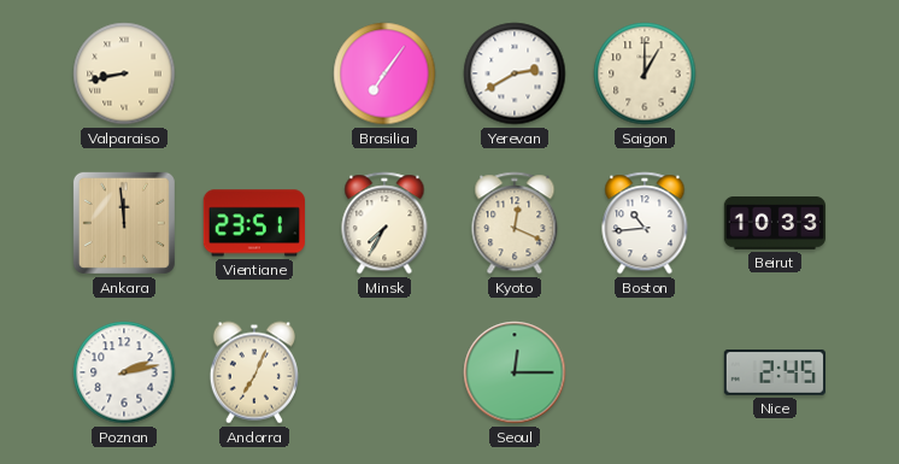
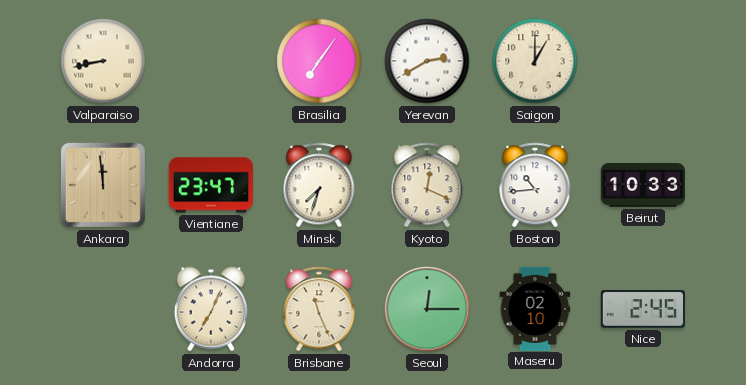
Vientiane: 23:51 -> 23:47 (211, 185)
Minsk: 7:35 -> 7:33 (319, 185)
Poznan: 2:13 -> none (124, 372)
Brisbane: none -> 11:26 (319, 309)
Maseru: none -> 02:10 (535, 308)
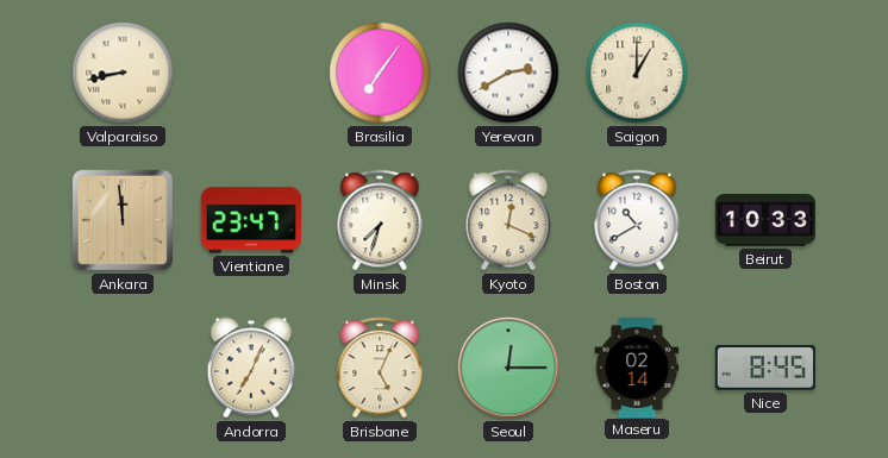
Boston: 10:44 -> 10:40 (637, 220)
Brisbane: 11:26 -> 5:04 (380, 368)
Maseru: 02:10 -> 02:14 (637, 366)
Nice: 2:45 -> 8:45 (764, 368)
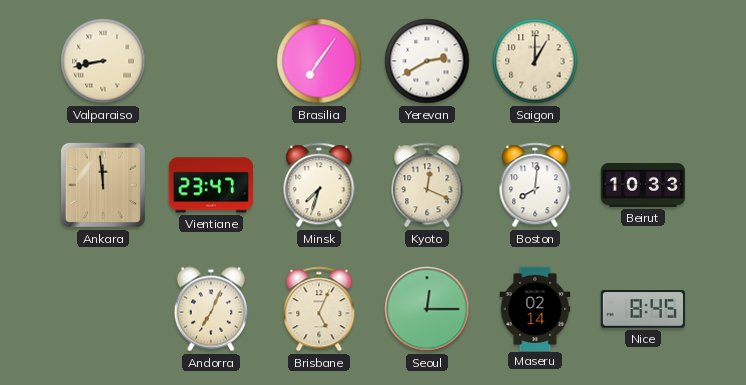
Boston: 10:40 -> 8:01 (535, 185)
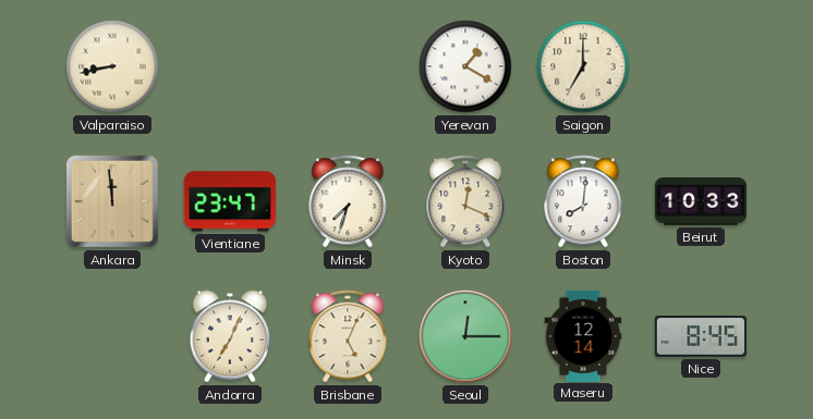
Brasilia: 7:06 -> none (319, 61)
Yerevan: 2:40 -> 1:20 (465, 66)
Saigon: 1:00 -> 7:00 (583, 66)
Maseru: 02:14 -> 12:14 (583, 335)
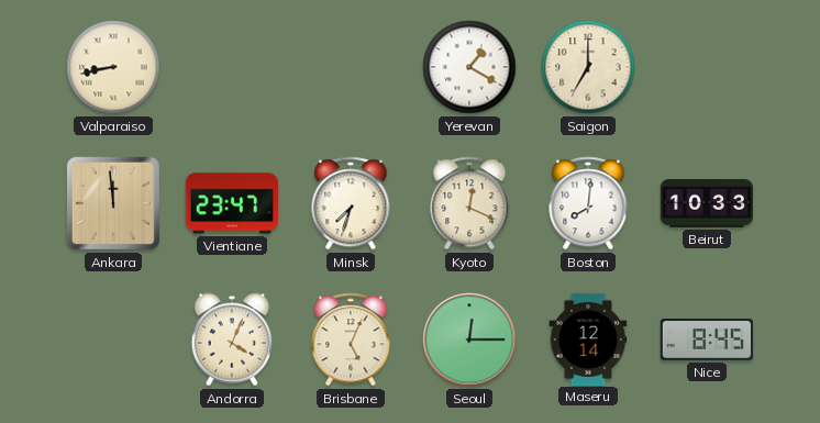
Andorra: 7:04 -> 4:04 (232, 339)
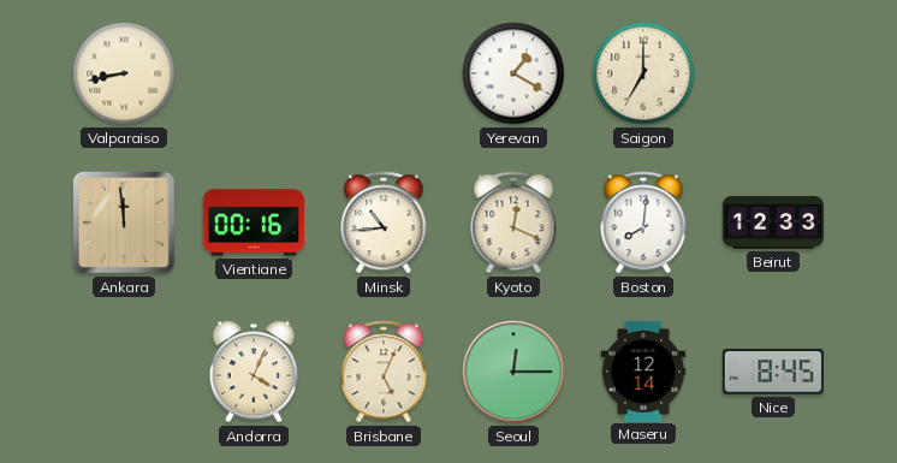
Vientiane: 23:47 -> 00:16 (254, 222)
Minsk: 7:33 -> 10:44 (384, 222)
Beirut: 10:33 -> 12:33 (772, 224)
